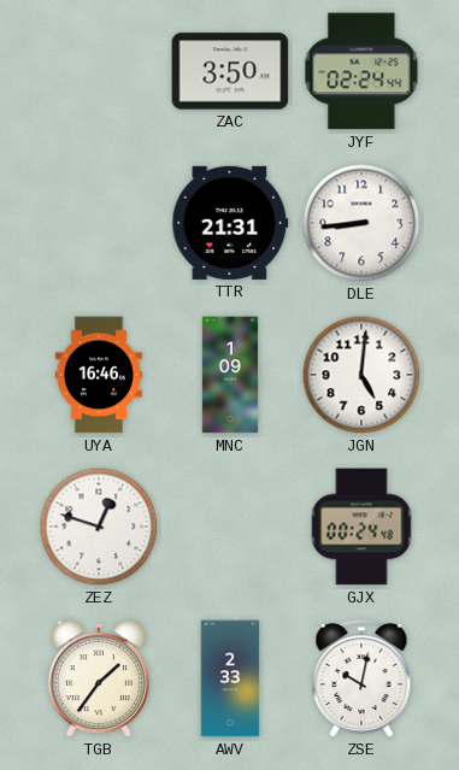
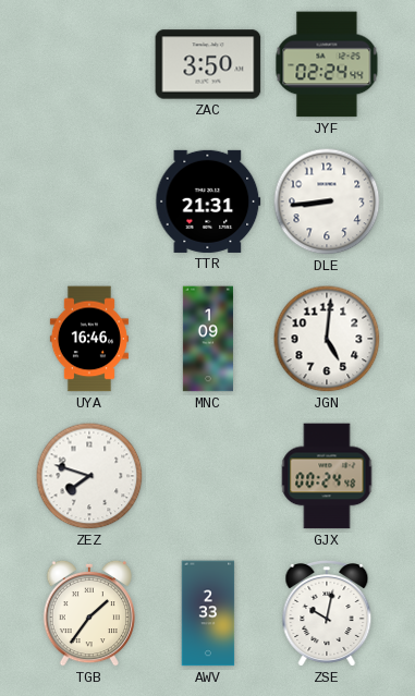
ZEZ: 12:48 -> 7:48 (89, 476)
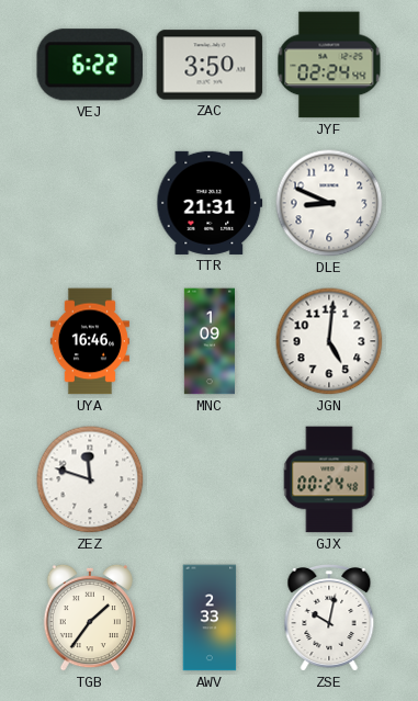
VEJ: none -> 6:22 (90, 65)
DLE: 8:44 -> 8:49 (329, 203)
ZEZ: 7:48 -> 11:48 (90, 479)
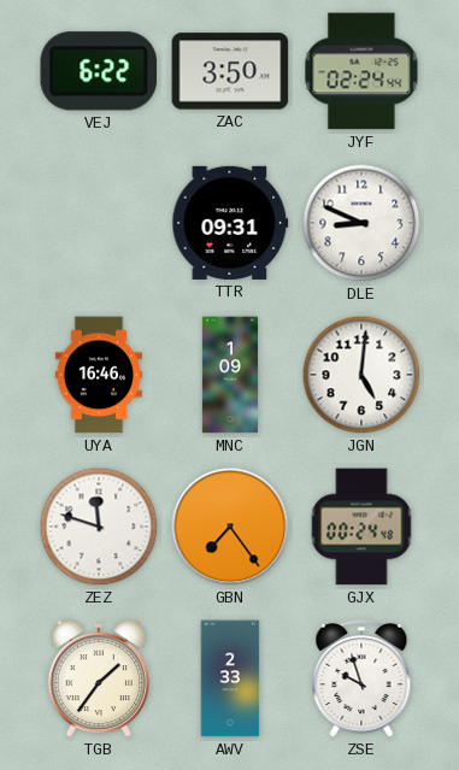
TTR: 21:31 -> 09:31 (230, 223)
GBN: none -> 7:24 (230, 527)
ZSE: 10:02 -> 9:57 (361, 680)
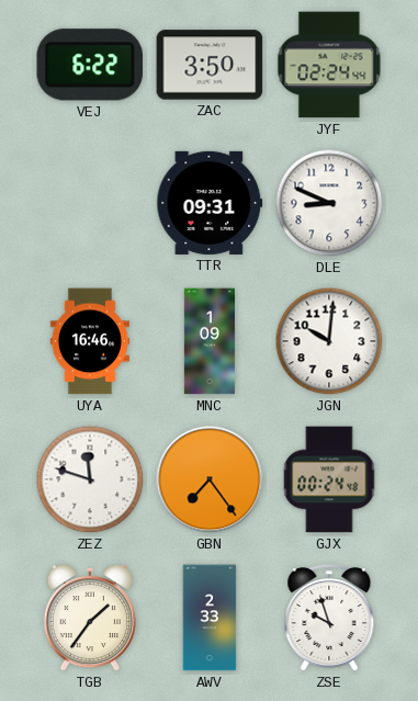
JGN: 5:01 -> 10:01 (329, 341)
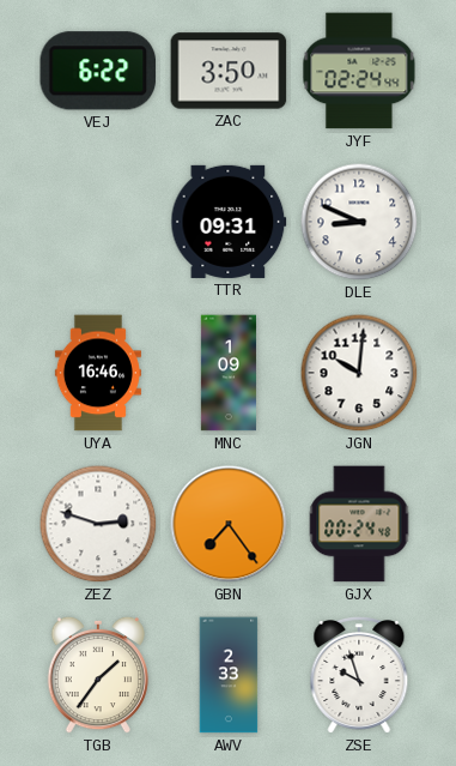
ZEZ: 11:48 -> 2:48 (98, 524)
